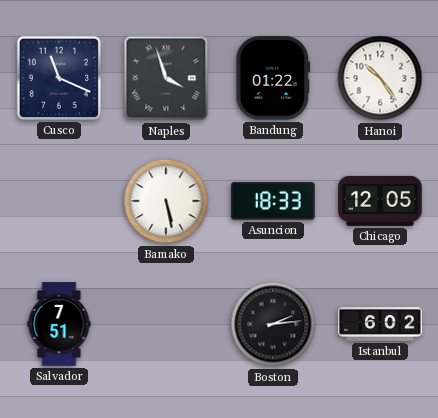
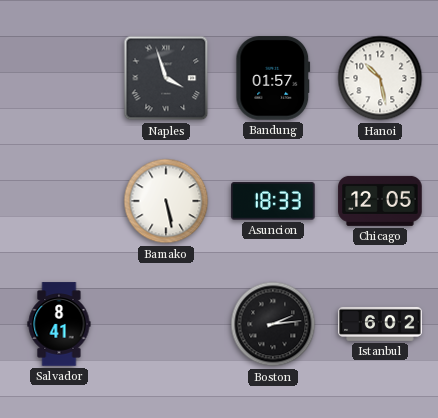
Cusco: 11:19 -> none (59, 78)
Bandung: 01:22 -> 01:57 (273, 78)
Hanoi: 10:24 -> 10:28 (380, 78)
Salvador: 7:51 -> 8:41 (59, 324)
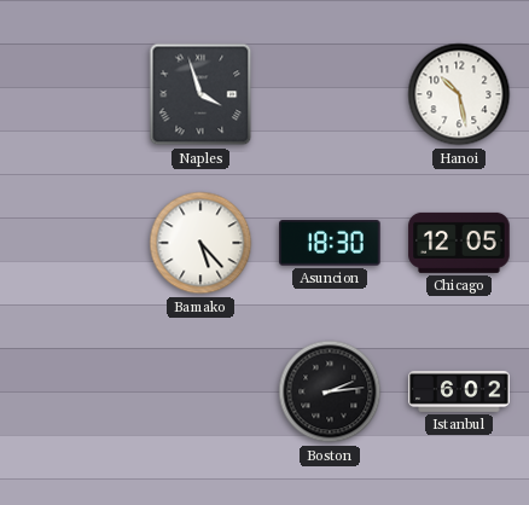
Bandung: 01:57 -> none (273, 78)
Bamako: 5:28 -> 5:23 (200, 243)
Asuncion: 18:33 -> 18:30 (330, 243)
Salvador: 8:41 -> none (59, 324)
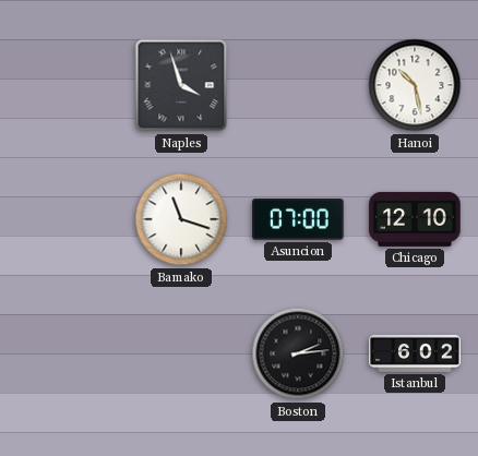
Bamako: 5:23 -> 11:18 (181, 219)
Asuncion: 18:30 -> 07:00 (298, 219)
Chicago: 12:05 -> 12:10 (415, 219)
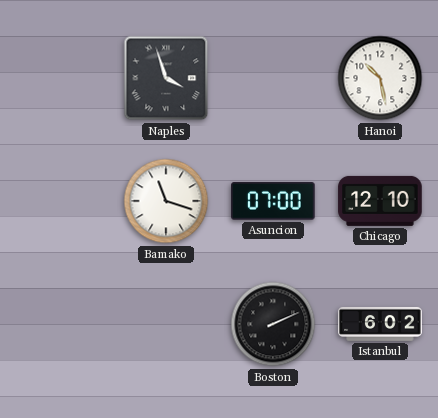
Boston: 2:14 -> 2:11 (273, 324)
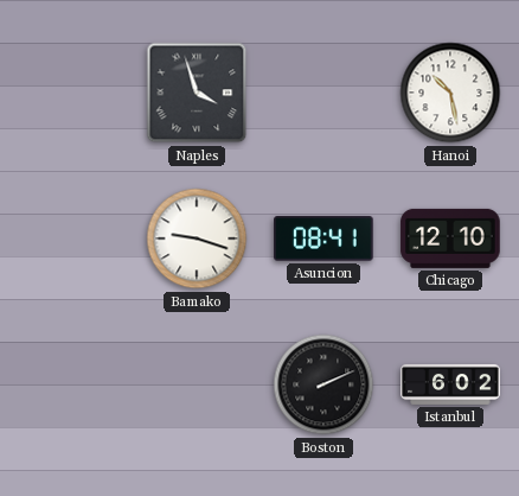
Bamako: 11:18 -> 9:18 (197, 239)
Asuncion: 07:00 -> 08:41 (323, 239)
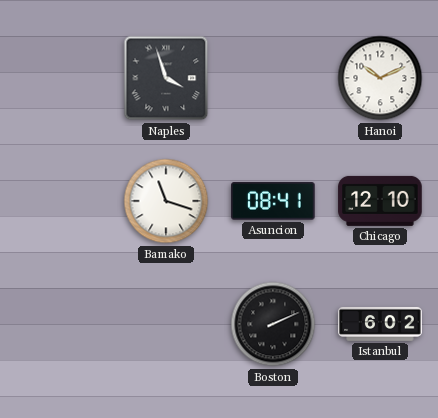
Hanoi: 10:28 -> 10:11 (380, 78)
Bamako: 9:18 -> 11:18 (166, 201)
